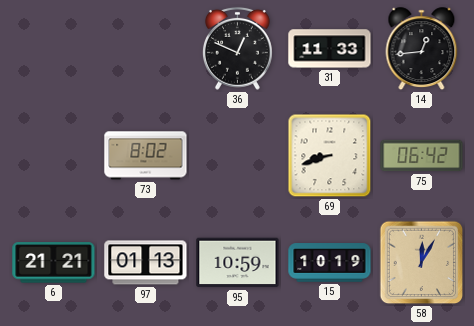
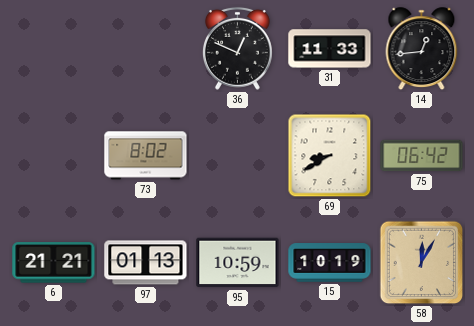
69: 8:42 -> 8:40 (330, 156)
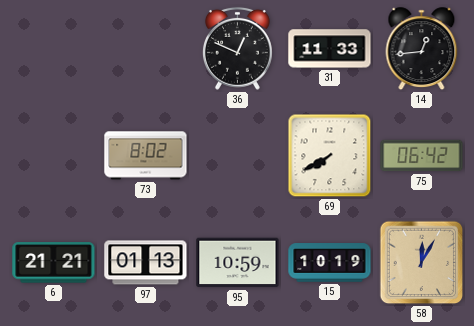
69: 8:40 -> 7:40 (330, 156)
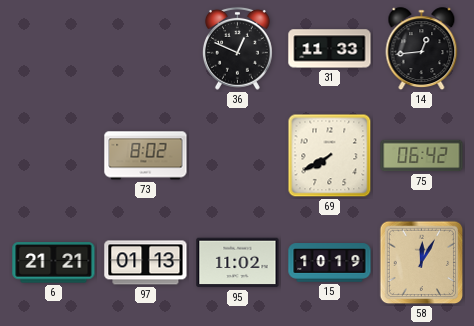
95: 10:59 -> 11:02 (238, 263)
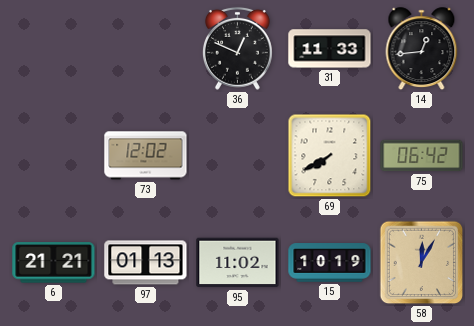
73: 8:02 -> 12:02 (146, 156)
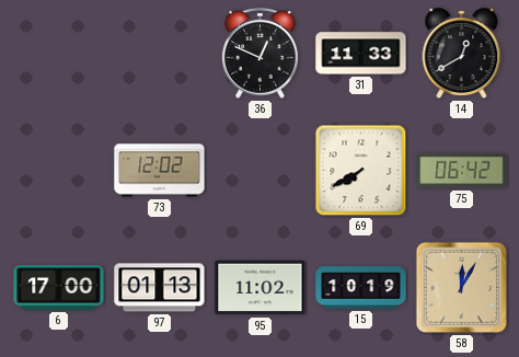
14: 12:44 -> 12:40 (462, 54)
6: 21:21 -> 17:00 (59, 288)
